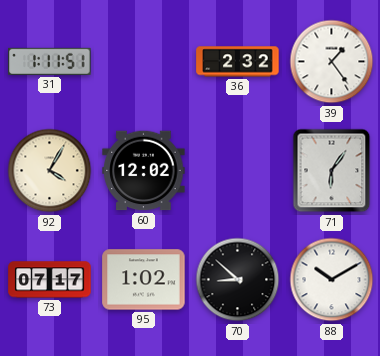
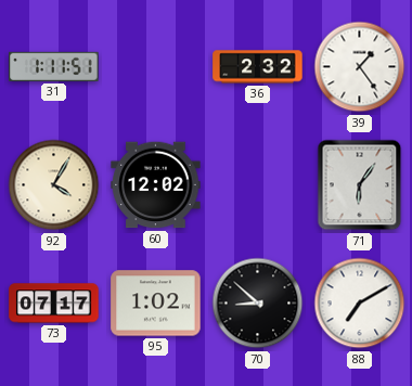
88: 10:10 -> 7:10 (360, 304)
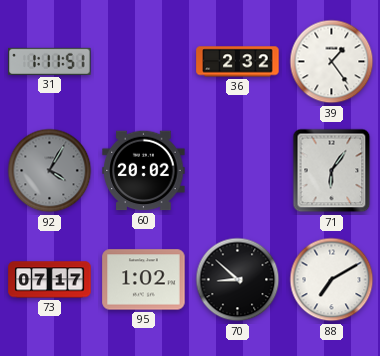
92 dial: cream -> grey (50, 171)
60: 12:02 -> 20:02 (144, 171)
